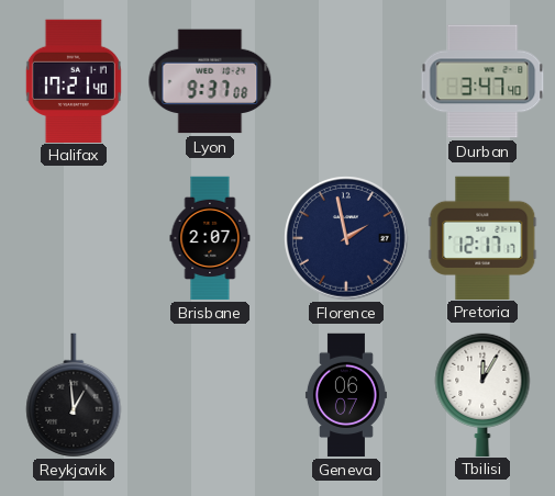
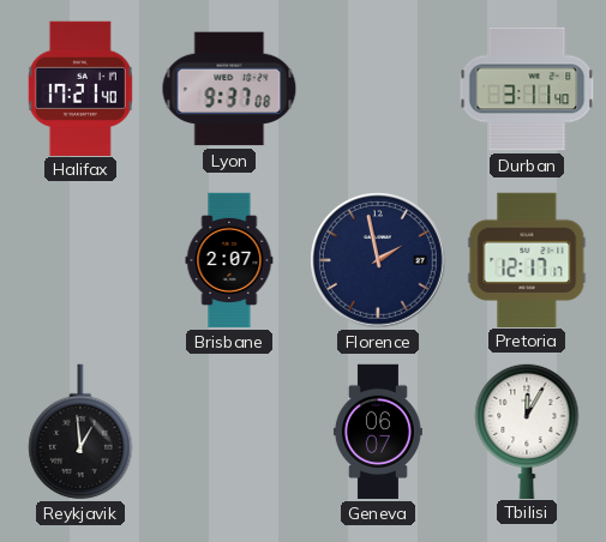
Durban: 3:47 -> 3:11 (527, 89)
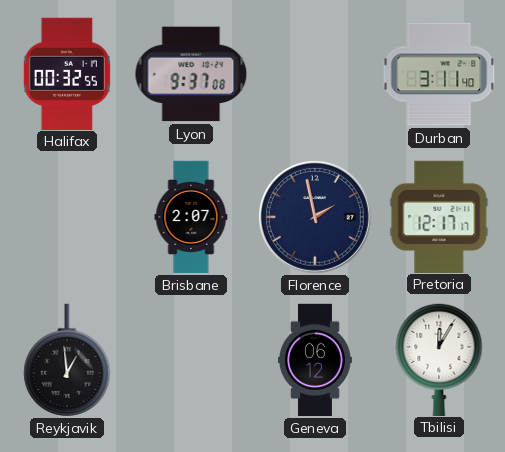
Halifax: 17:21 -> 00:32 (67, 73)
Geneva: 06:07 -> 06:12 (315, 360)
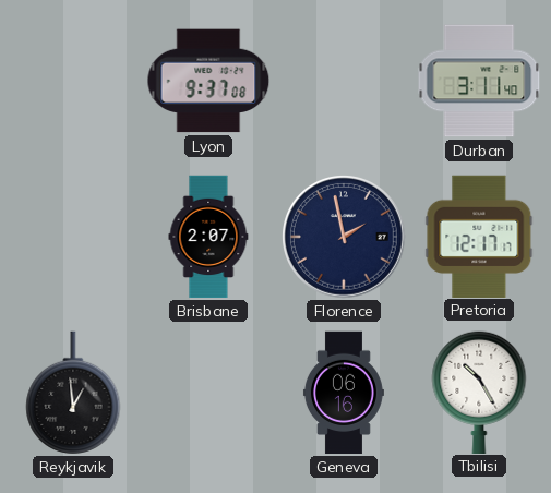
Halifax: 00:32 -> none (67, 73)
Geneva: 06:12 -> 06:16 (344, 393)
Tbilisi: 12:05 -> 10:25 (479, 392)
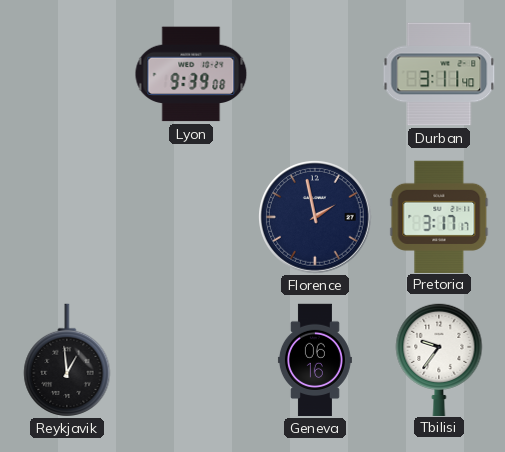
Lyon: 9:37 -> 9:39 (191, 74)
Brisbane: 2:07 -> none (208, 237)
Pretoria: 12:17 -> 3:17 (439, 216)
Tbilisi: 10:25 -> 9:36 (439, 359)
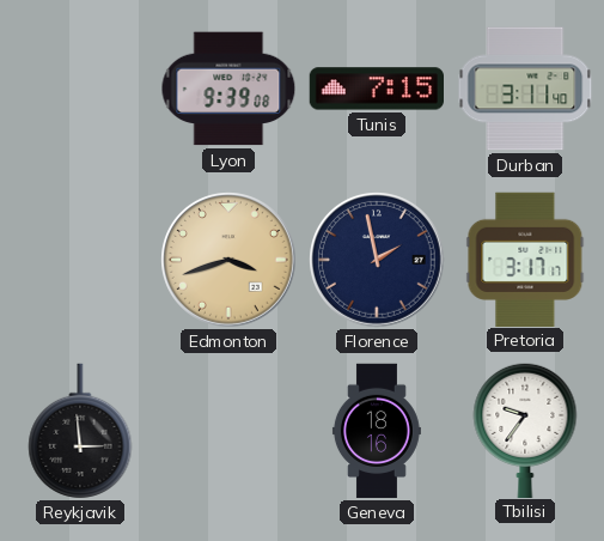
Tunis: none -> 7:15 (376, 89)
Edmonton: none -> 3:42 (230, 261)
Reykjavik: 12:59 -> 2:59 (80, 431)
Geneva: 06:16 -> 18:16 (377, 431)
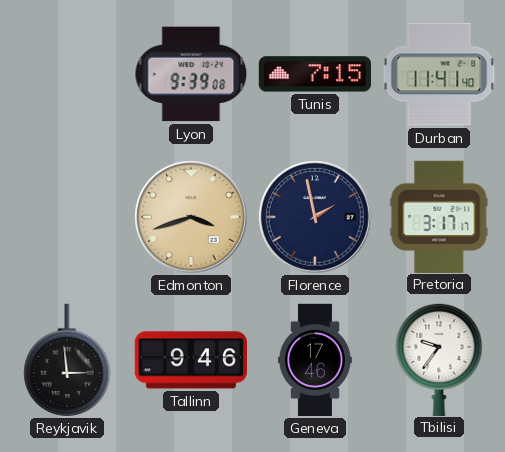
Durban: 3:11 -> 11:41 (439, 74)
Tallinn: none -> 9:46 (190, 360)
Geneva: 18:16 -> 17:46 (315, 360)
